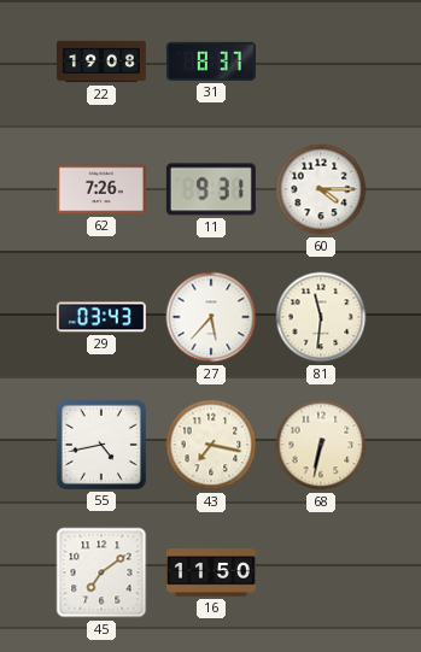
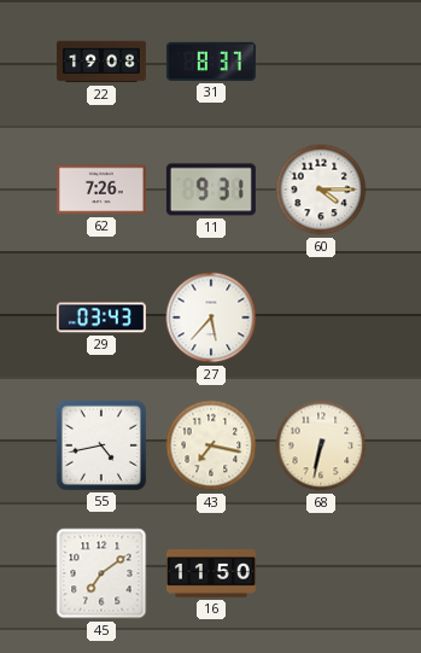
81: 11:31 -> none (321, 317)
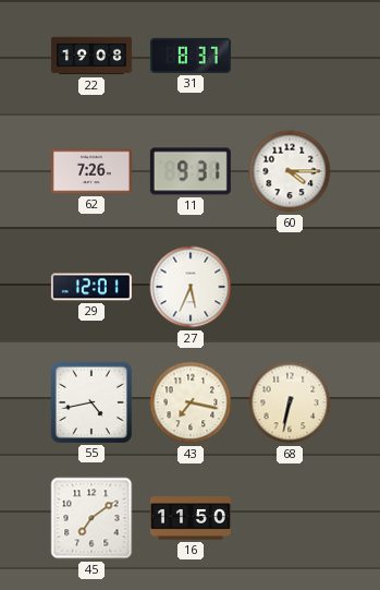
29: 03:43 -> 12:01 (91, 287)
27: 5:37 -> 5:34 (191, 287)
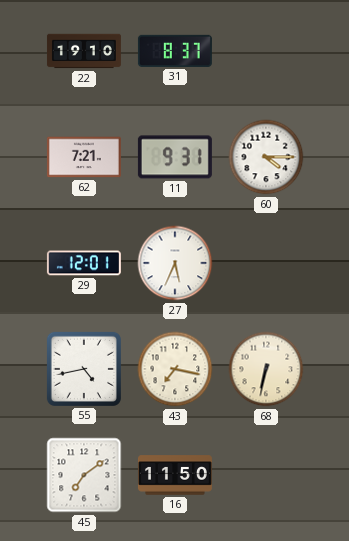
22: 19:08 -> 19:10 (84, 51)
62: 7:26 -> 7:21 (84, 157)
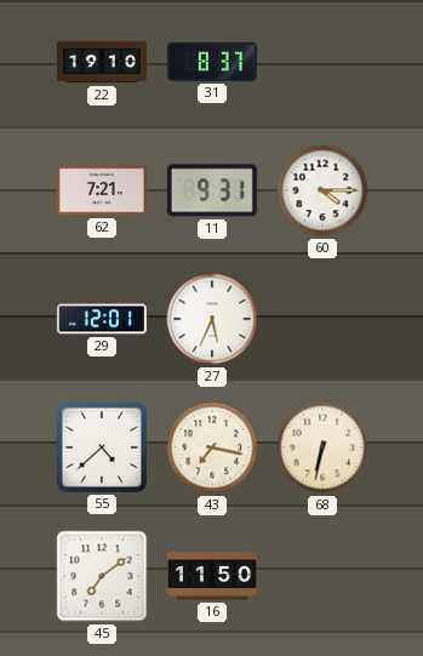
55: 4:43 -> 4:38 (102, 447)
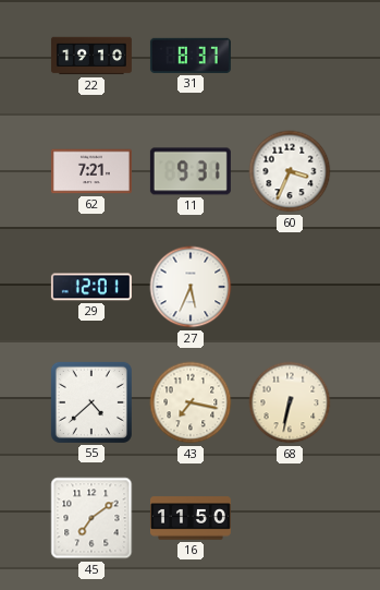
60: 4:15 -> 3:34 (290, 171)
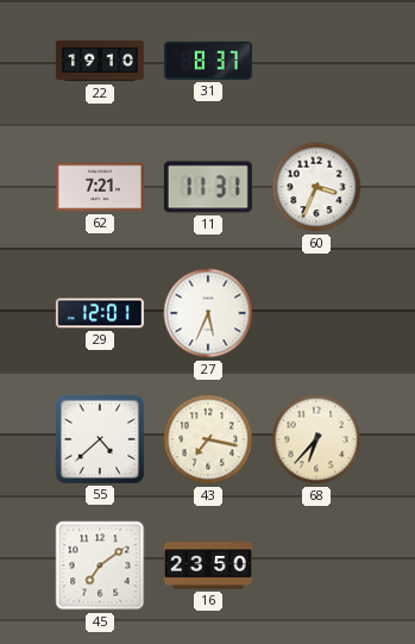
11: 9:31 -> 11:31 (208, 187)
68: 6:32 -> 6:37 (316, 439)
16: 11:50 -> 23:50 (208, 565)
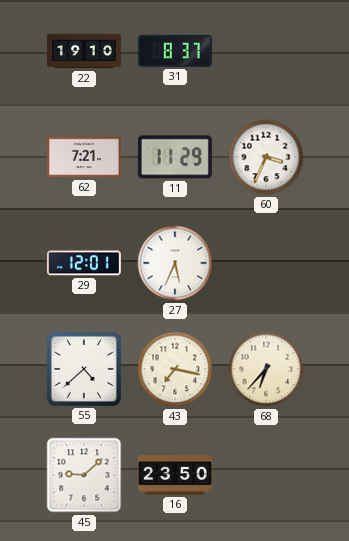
11: 11:31 -> 11:29 (175, 157)
45: 7:09 -> 9:08 (84, 475)
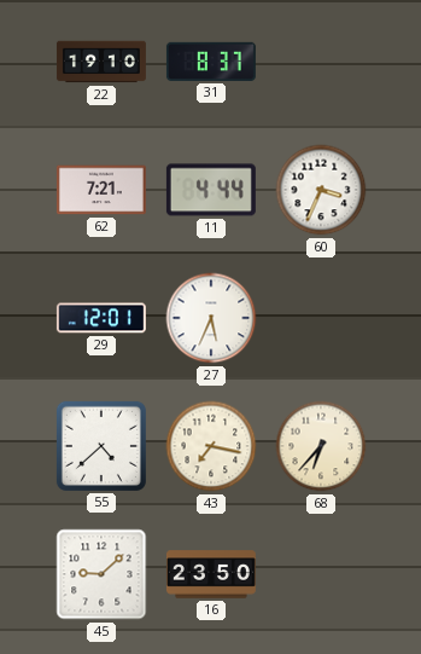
11: 11:29 -> 4:44 (211, 190)
